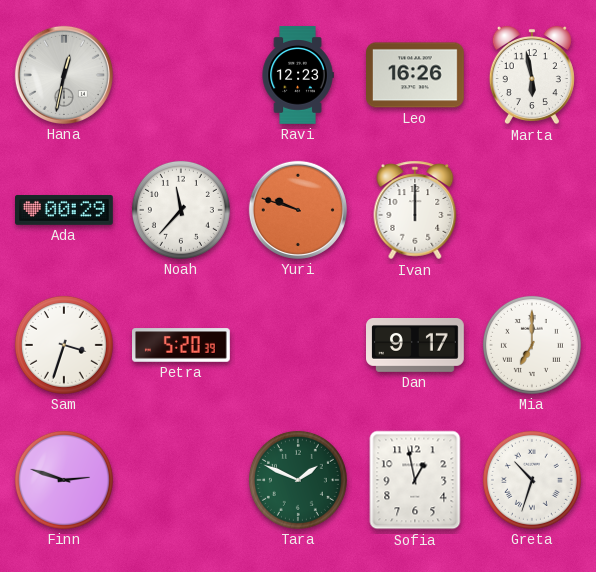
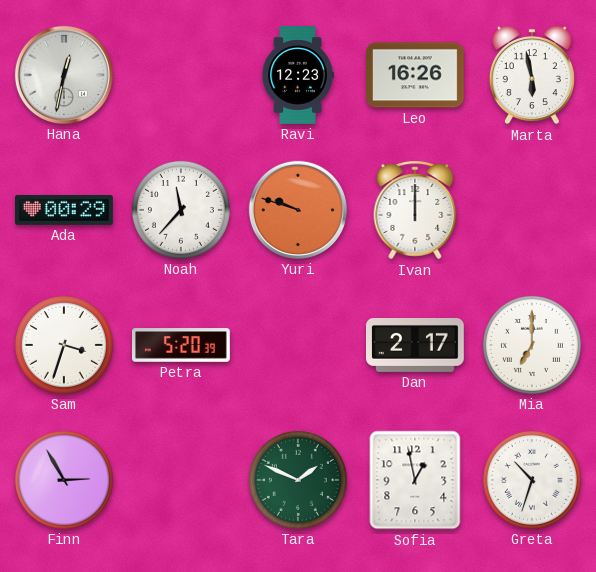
Dan: 9:17 -> 2:17 (416, 346)
Finn: 2:48 -> 2:55 (64, 480)
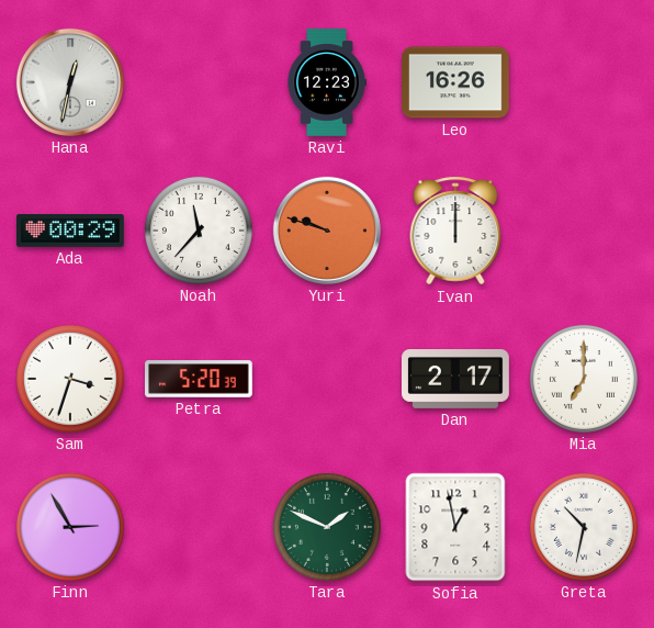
Marta: 5:58 -> none (532, 75)
Greta: 10:33 -> 10:32 (584, 527)
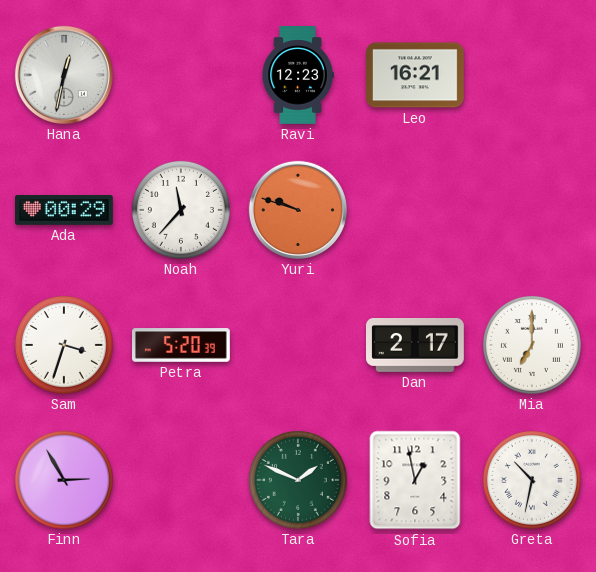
Leo: 16:26 -> 16:21 (416, 75)
Ivan: 12:00 -> none (455, 231)
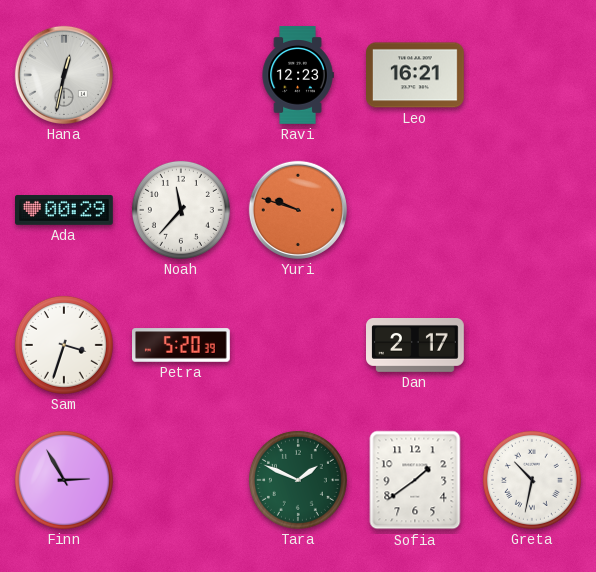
Mia: 7:00 -> none (532, 345)
Sofia: 12:58 -> 1:39 (415, 480)
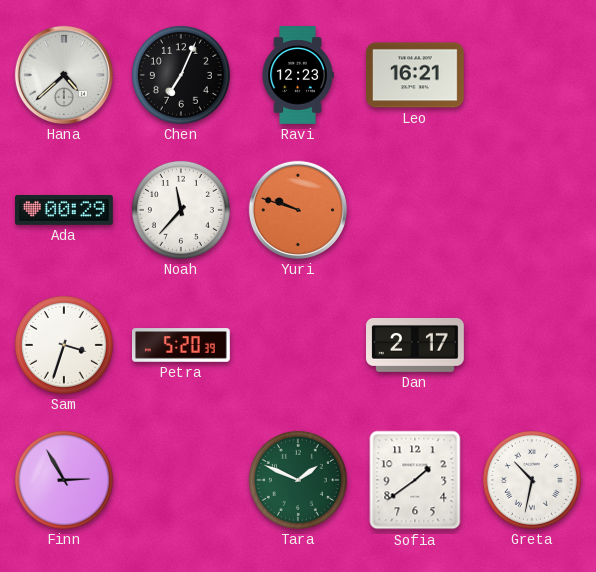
Hana: 12:32 -> 4:38 (64, 75)
Chen: none -> 7:04 (181, 75)
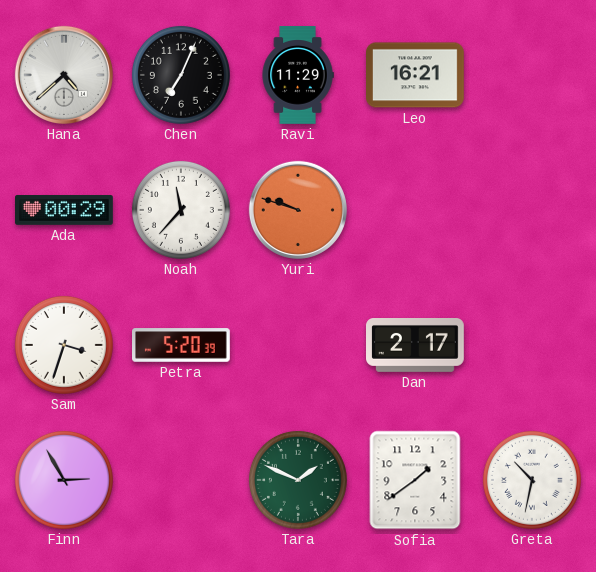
Ravi: 12:23 -> 11:29 (298, 75)
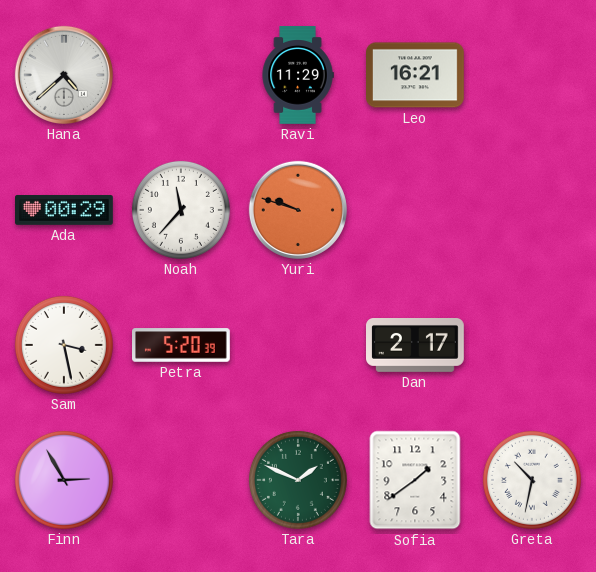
Chen: 7:04 -> none (181, 75)
Sam: 3:33 -> 3:28 (64, 345)
